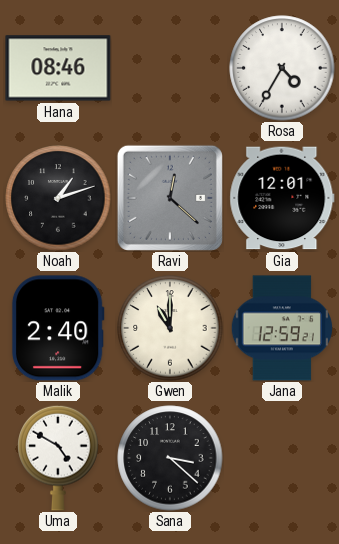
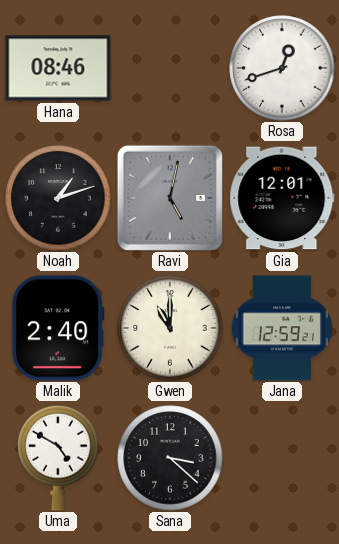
Rosa: 4:35 -> 12:42 (282, 68)
Ravi: 12:22 -> 5:02 (170, 198)
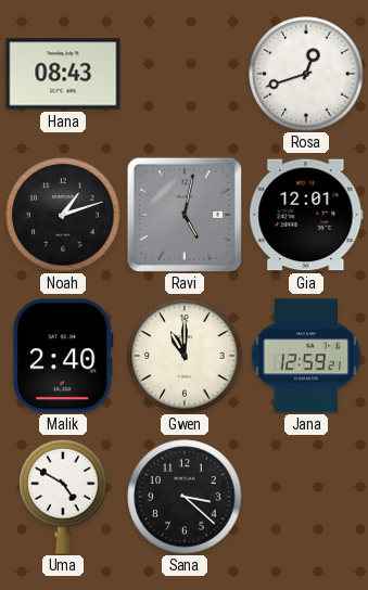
Hana: 08:46 -> 08:43 (63, 74)
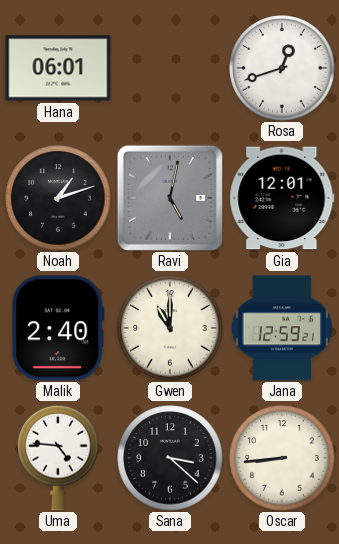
Hana: 08:43 -> 06:01 (58, 68)
Uma: 4:50 -> 4:46 (58, 458)
Oscar: none -> 8:44 (282, 458)
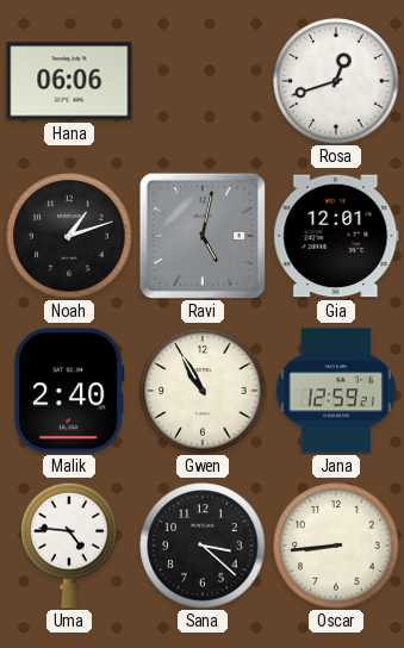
Hana: 06:01 -> 06:06 (69, 81)
Gwen: 11:00 -> 10:55 (203, 391)
